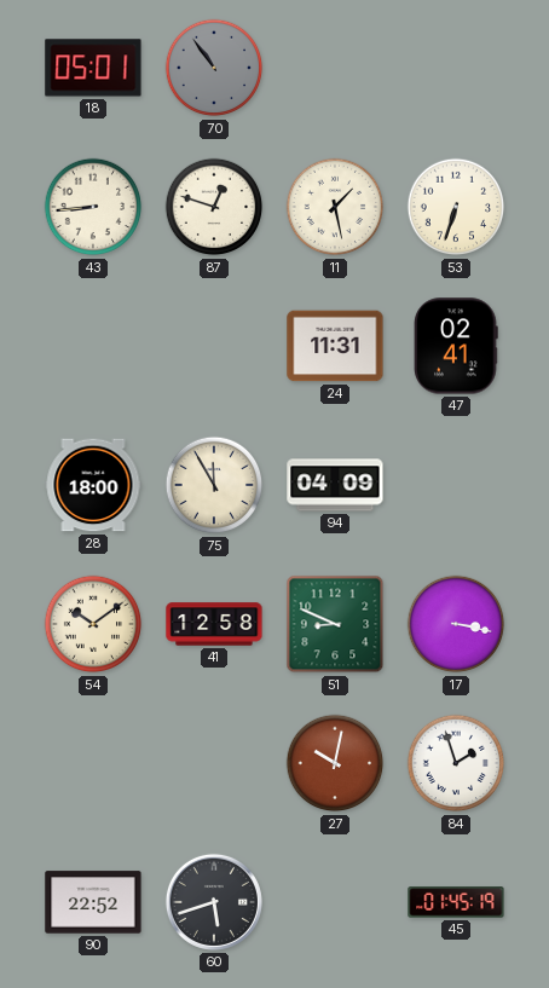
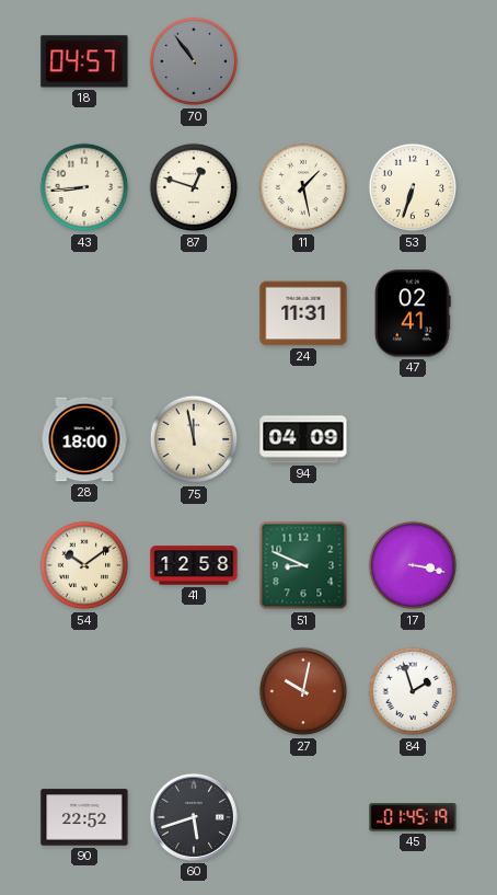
18: 05:01 -> 04:57 (84, 61)
75: 11:55 -> 11:58 (194, 439)
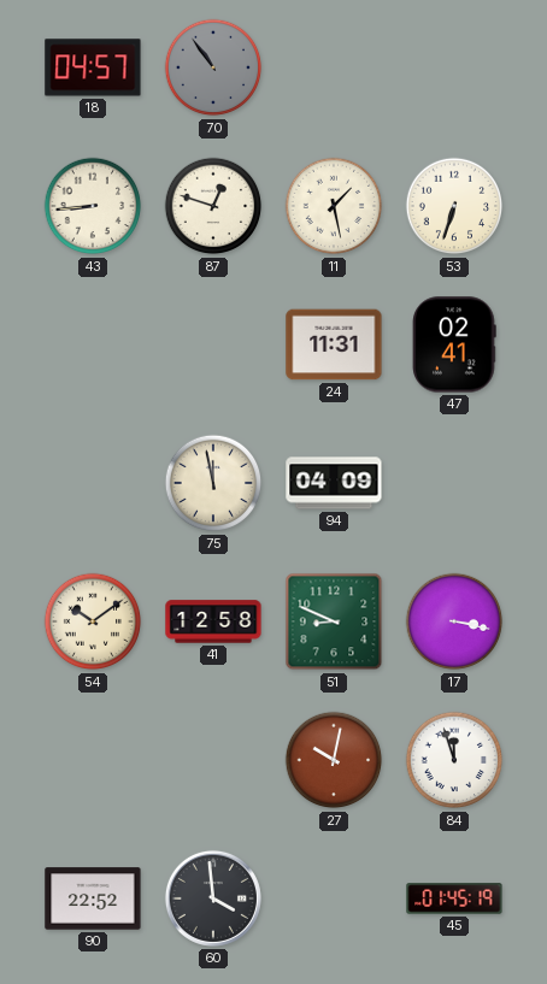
28: 18:00 -> none (84, 439)
84: 1:57 -> 11:57 (454, 760)
60: 5:42 -> 3:59 (213, 898)
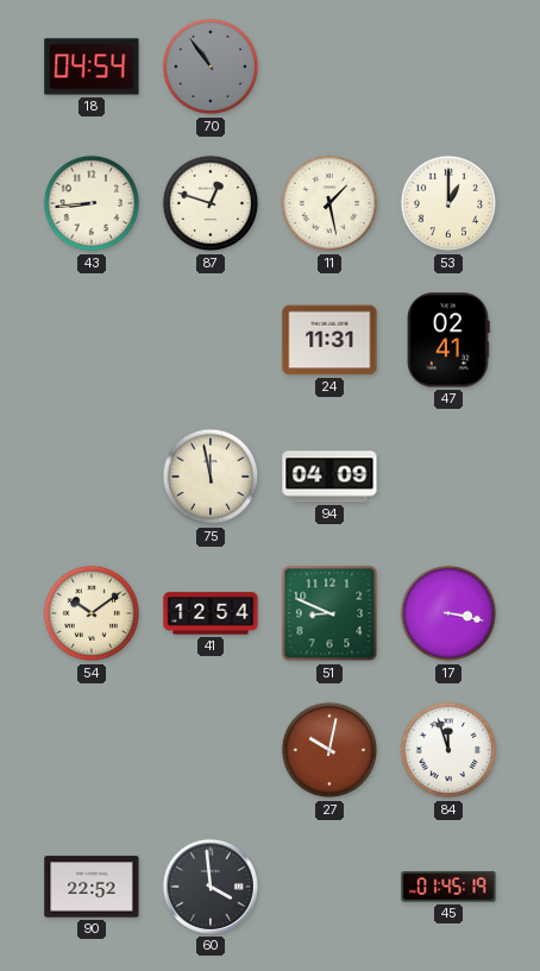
18: 04:57 -> 04:54 (92, 67)
53: 6:33 -> 1:00 (448, 203)
41: 12:58 -> 12:54 (211, 613)
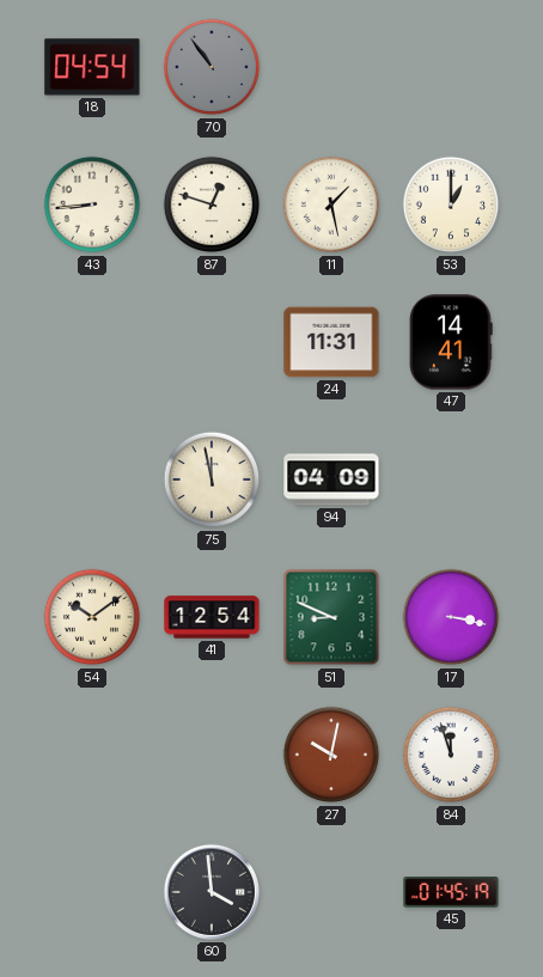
47: 02:41 -> 14:41 (451, 342)
90: 22:52 -> none (92, 887)
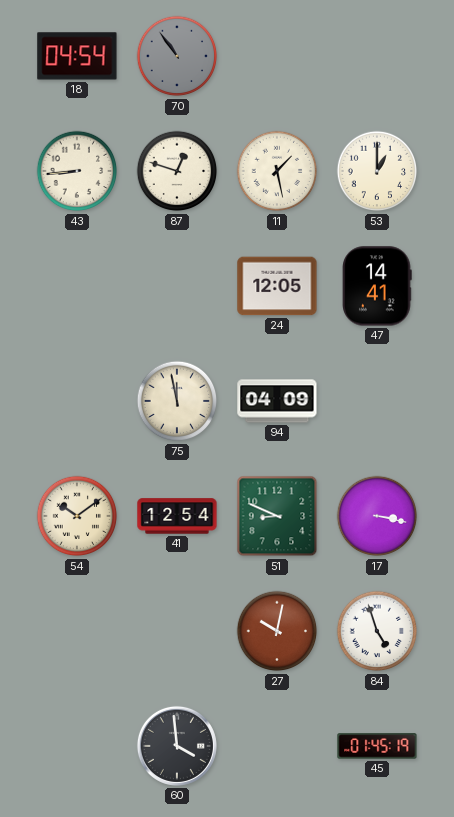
24: 11:31 -> 12:05 (277, 286)
84: 11:57 -> 4:57 (377, 631)
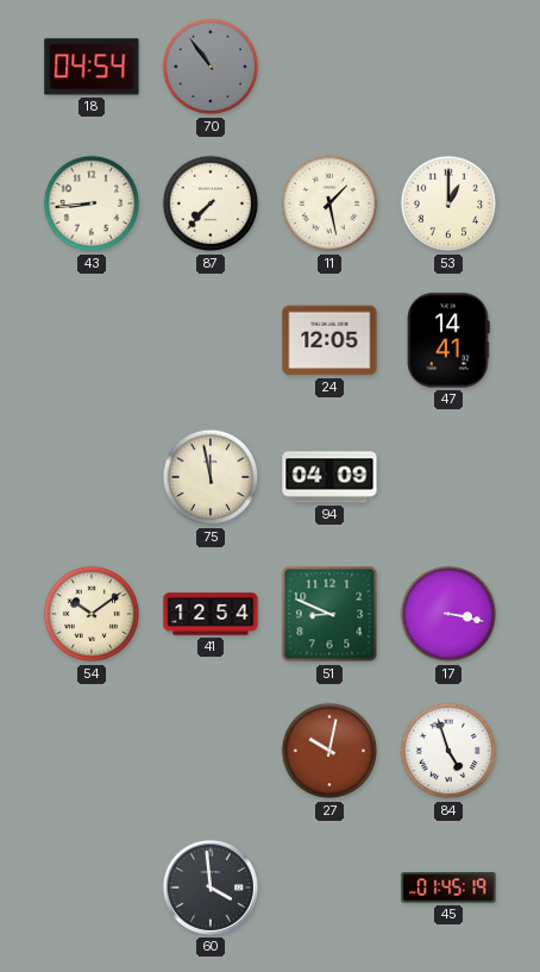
87: 12:48 -> 7:37 (211, 203)
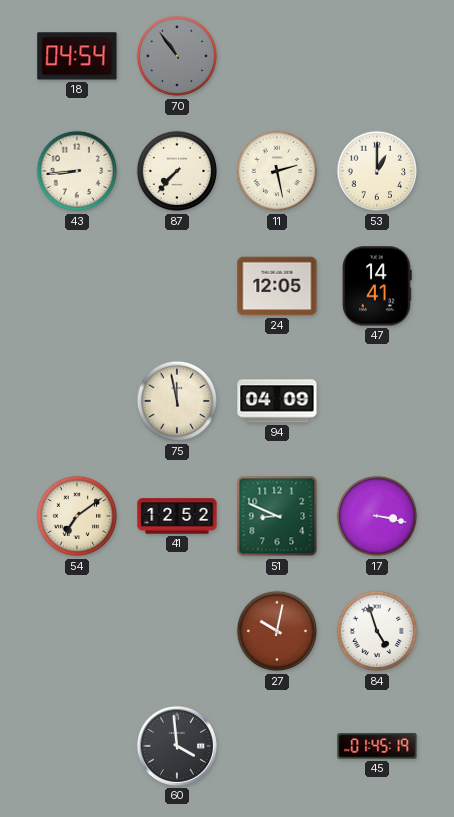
11: 1:28 -> 2:28 (277, 171)
54: 10:09 -> 7:09 (77, 516)
41: 12:54 -> 12:52 (177, 516)
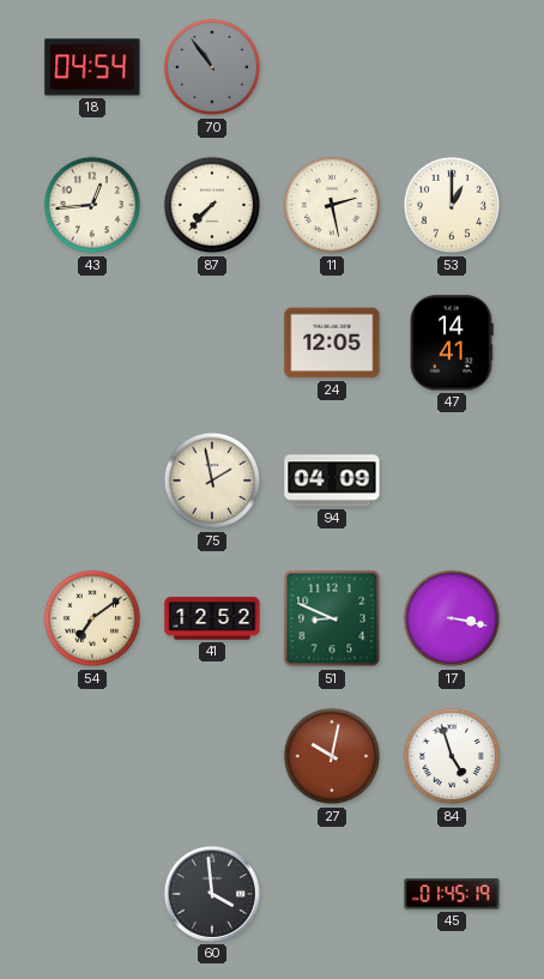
43: 8:44 -> 12:44 (92, 205)
75: 11:58 -> 1:58 (212, 481)
